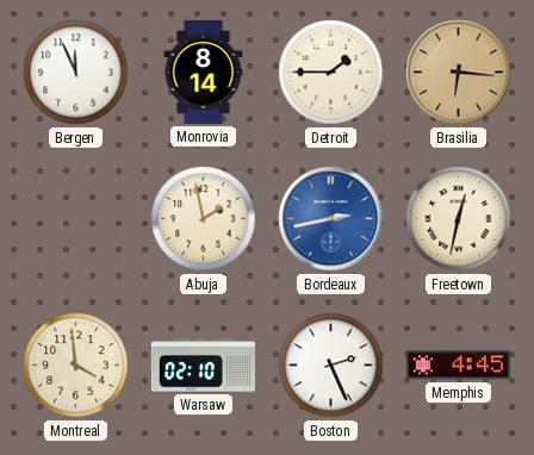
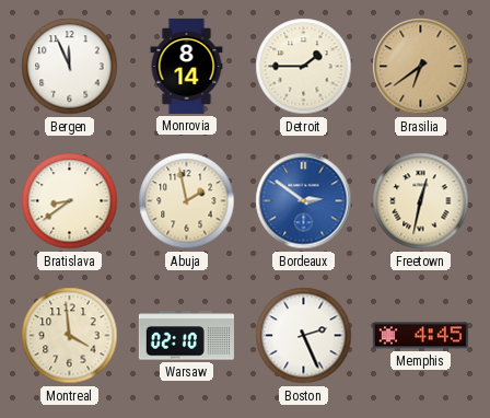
Brasilia: 6:16 -> 6:39 (421, 67)
Bratislava: none -> 8:39 (70, 201)
Bordeaux: 2:43 -> 2:51 (304, 201)
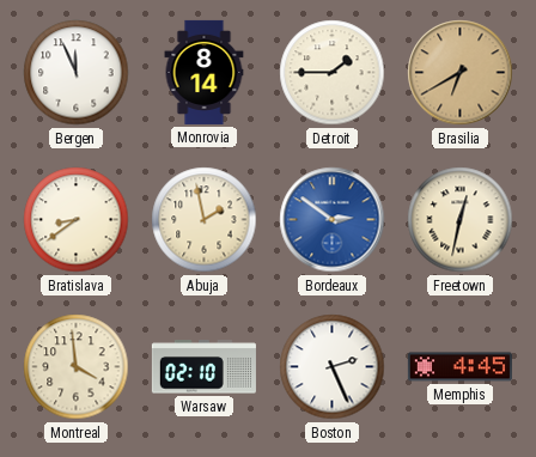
Brasilia: 6:39 -> 6:40 (461, 73)
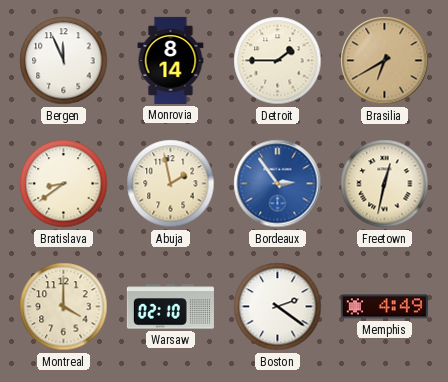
Bordeaux: 2:51 -> 2:54 (278, 184)
Montreal: 3:59 -> 4:00 (64, 307)
Boston: 2:26 -> 2:21 (278, 307)
Memphis: 4:45 -> 4:49 (384, 307)
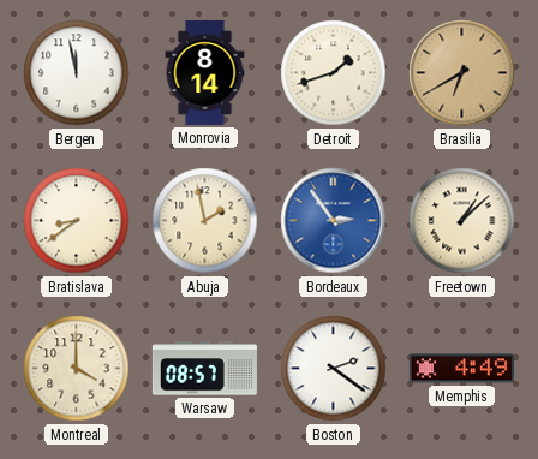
Bergen: 11:56 -> 11:58 (77, 73)
Detroit: 1:45 -> 1:42 (334, 73)
Freetown: 12:32 -> 1:08 (462, 221)
Warsaw: 02:10 -> 08:57 (204, 369)
